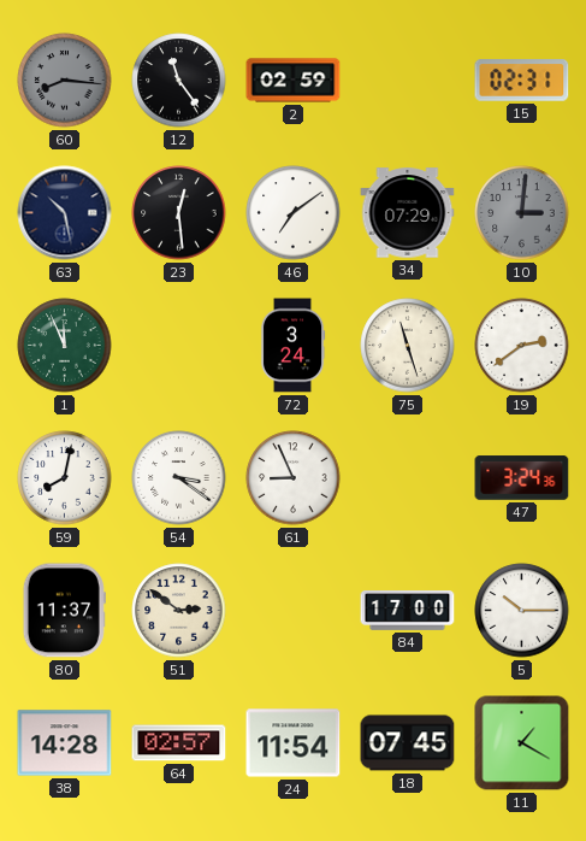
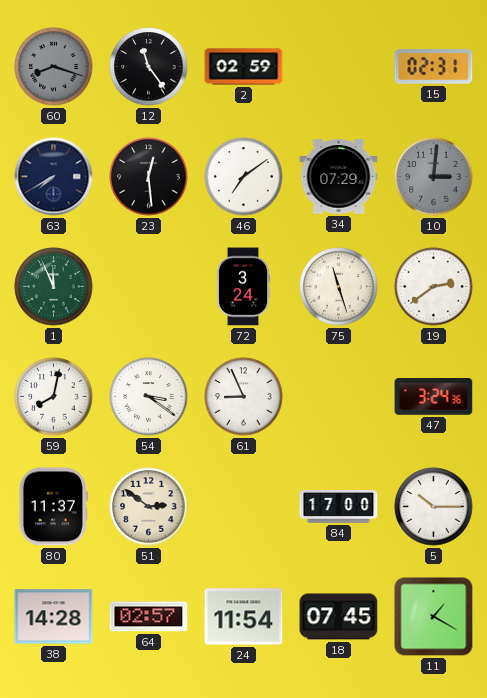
60: 8:16 -> 8:18 (54, 67)
63: 10:28 -> 7:40 (54, 177)
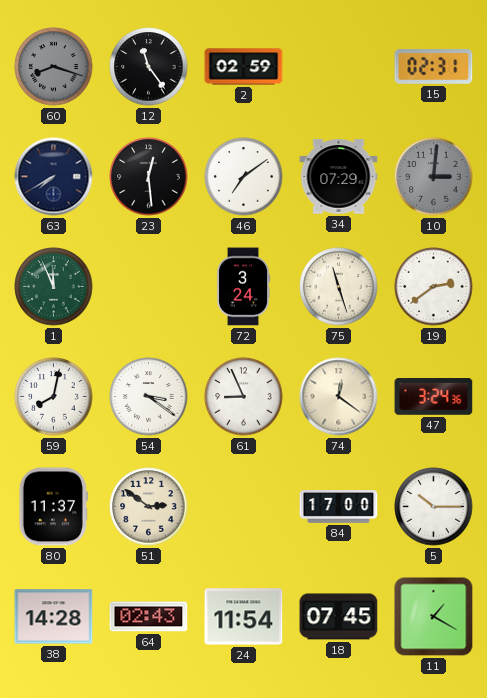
74: none -> 12:21 (339, 397)
64: 02:57 -> 02:43 (149, 617)
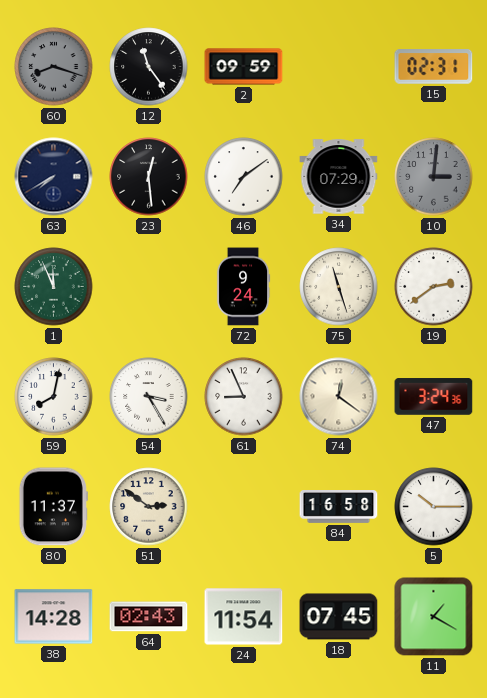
2: 02:59 -> 09:59 (244, 67)
72: 3:24 -> 9:24 (243, 287)
54: 3:21 -> 3:25 (149, 397)
84: 17:00 -> 16:58 (339, 507)
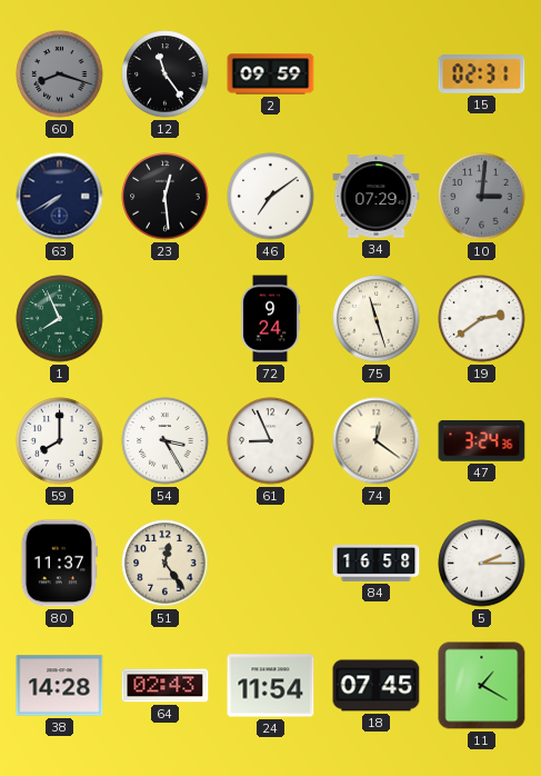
1: 11:56 -> 7:56 (60, 319)
59: 8:02 -> 8:00 (60, 441)
51: 2:51 -> 12:24 (166, 564)
5: 10:15 -> 2:15 (482, 564)
